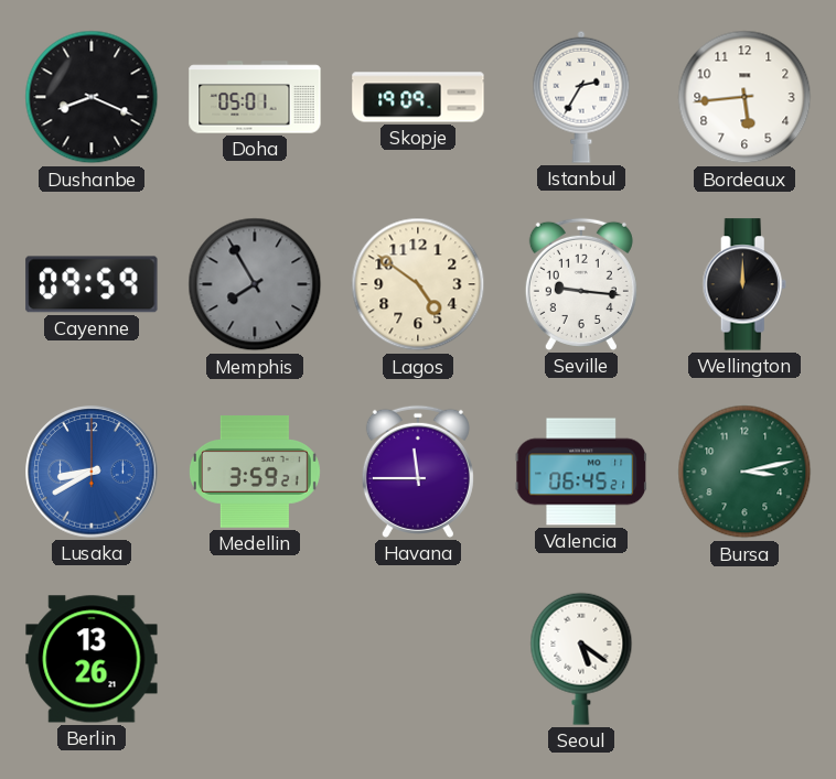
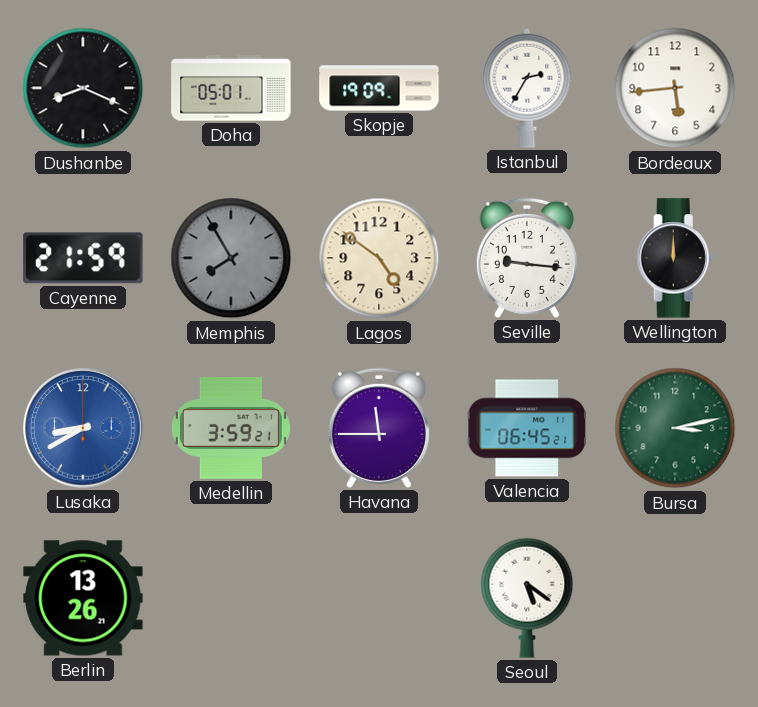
Cayenne: 09:59 -> 21:59 (83, 258)
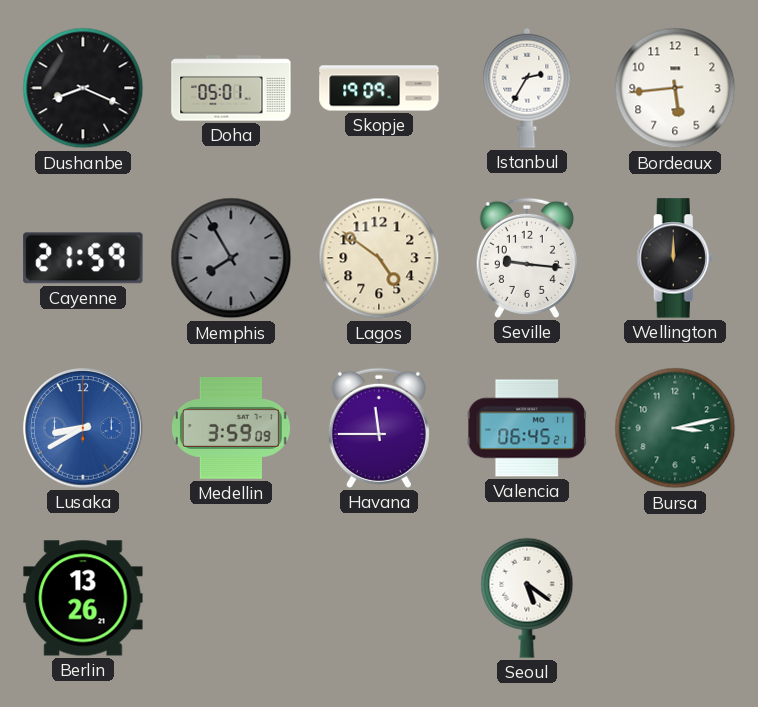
Medellin: 3:59:21 -> 3:59:09 (231, 428)
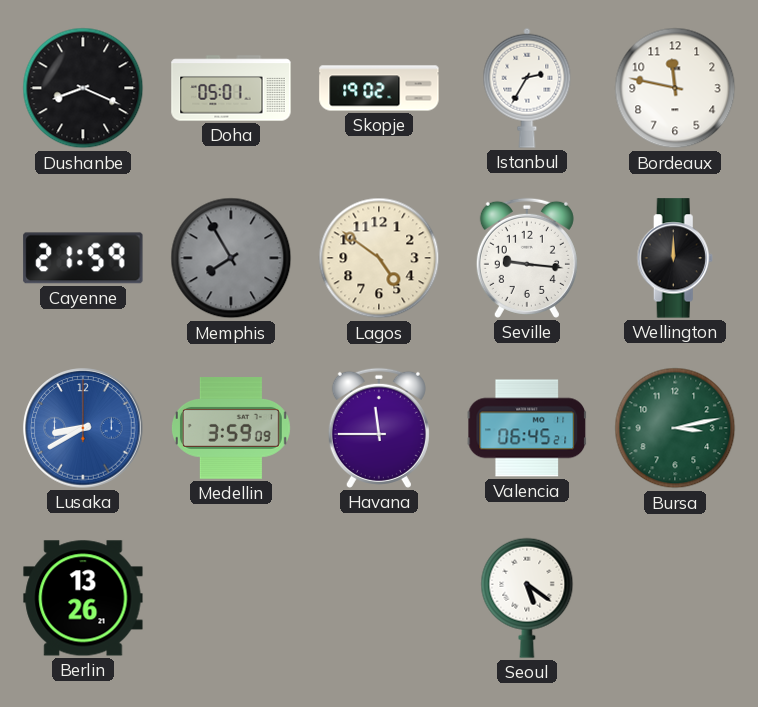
Skopje: 19:09 -> 19:02 (379, 88)
Bordeaux: 5:44 -> 11:47 (675, 88)
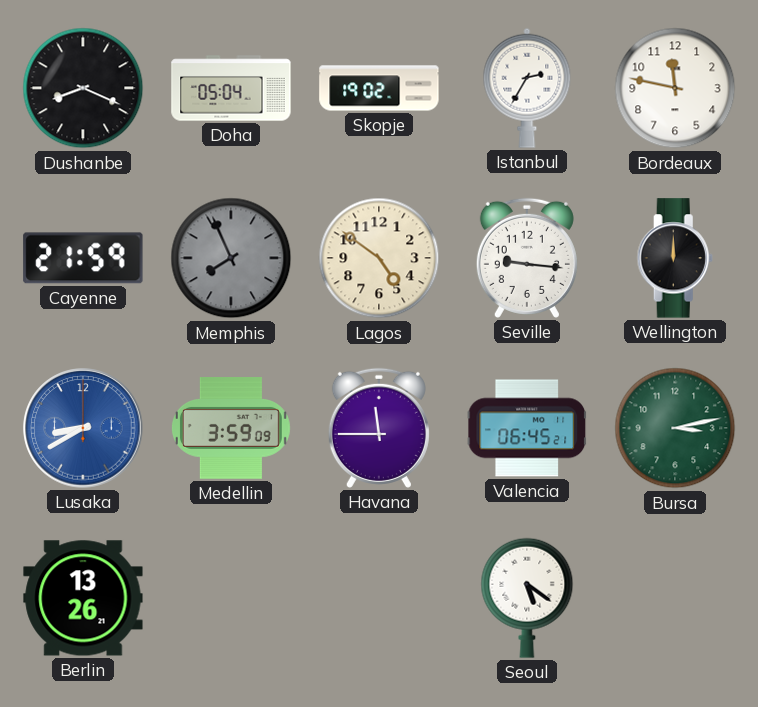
Doha: 05:01 -> 05:04 (231, 88)
Memphis: 7:55 -> 7:56 (231, 258)
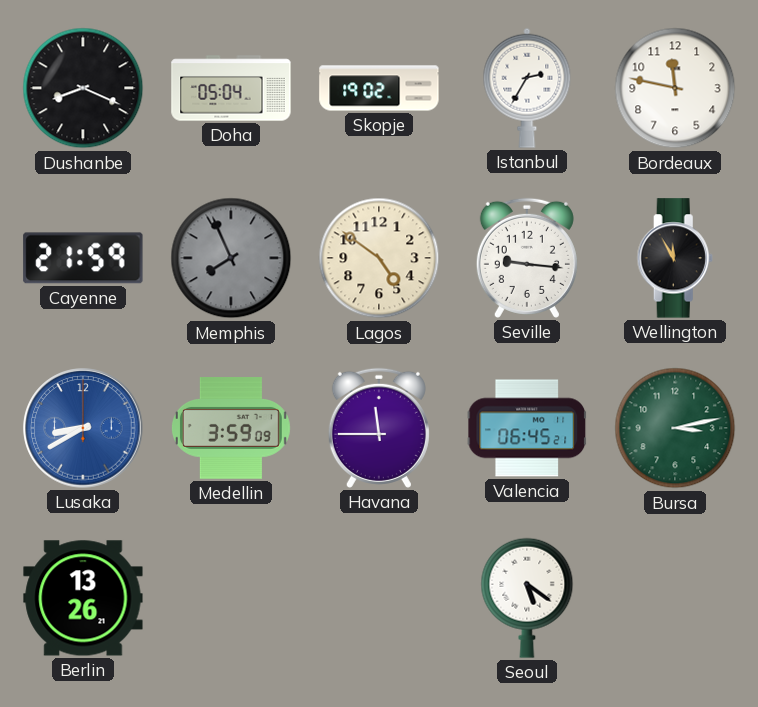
Wellington: 12:00 -> 11:55 (675, 258)
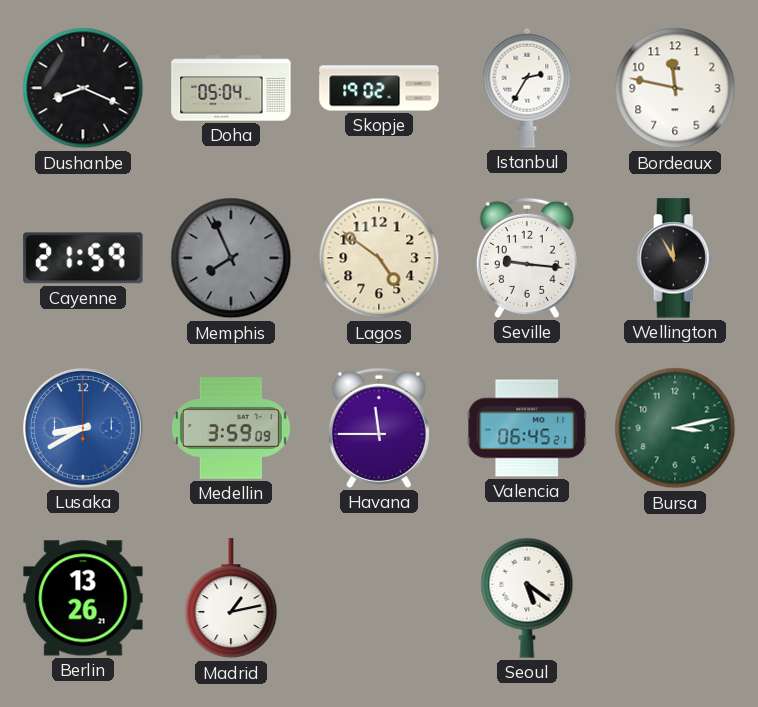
Madrid: none -> 1:13 (231, 599)
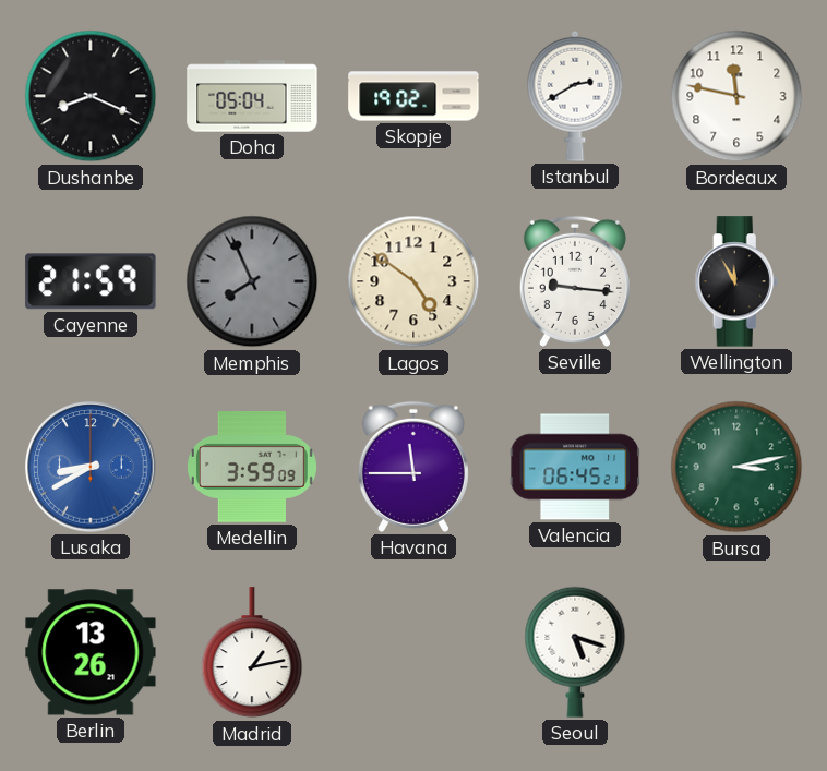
Istanbul: 2:35 -> 2:40 (575, 96)
Seoul: 5:21 -> 5:18 (575, 652)
